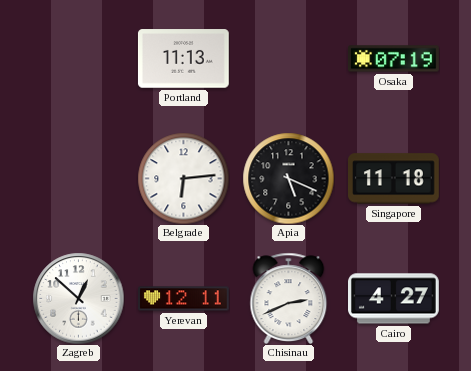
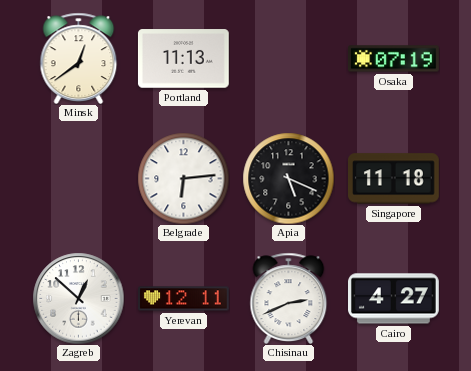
Minsk: none -> 12:39 (79, 58)
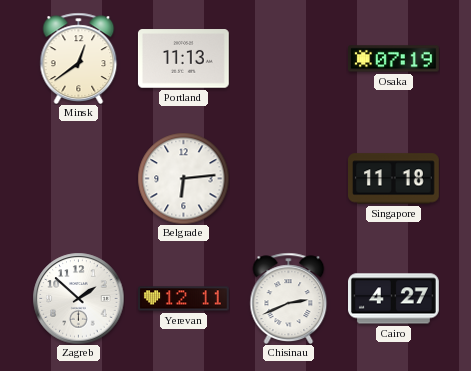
Apia: 5:19 -> none (288, 178)
Zagreb: 12:52 -> 1:52 (78, 298)
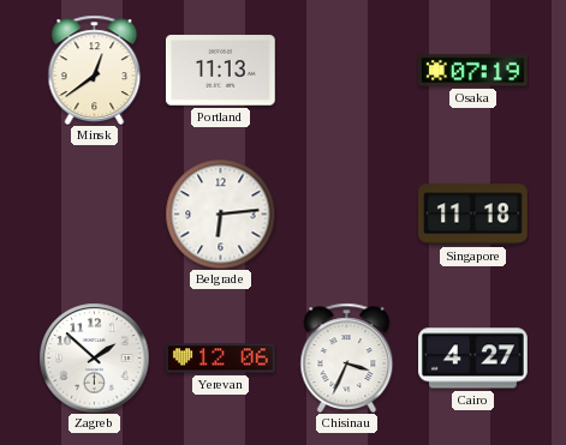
Yerevan: 12:11 -> 12:06 (221, 359)
Chisinau: 2:41 -> 3:34 (347, 357)
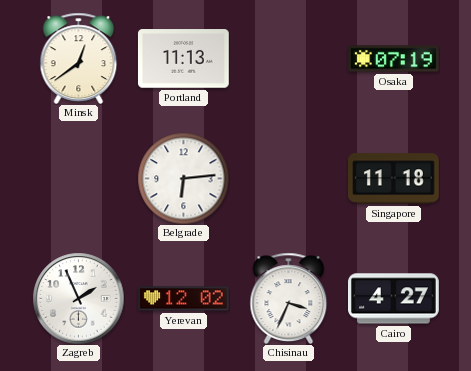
Zagreb: 1:52 -> 1:56 (78, 298)
Yerevan: 12:06 -> 12:02 (184, 299)
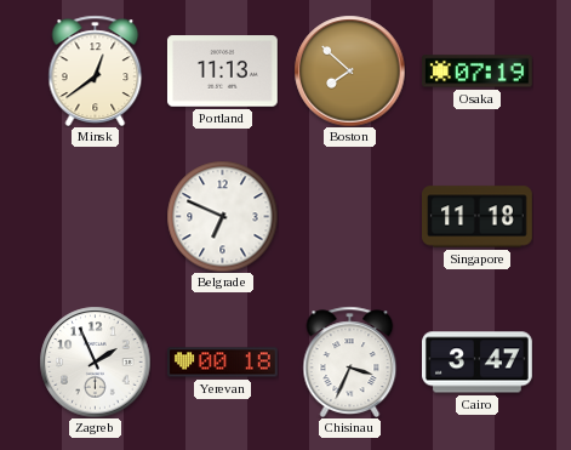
Boston: none -> 7:52 (349, 70)
Belgrade: 6:14 -> 6:49 (222, 216)
Yerevan: 12:02 -> 00:18 (223, 363)
Cairo: 4:27 -> 3:47 (478, 363)
